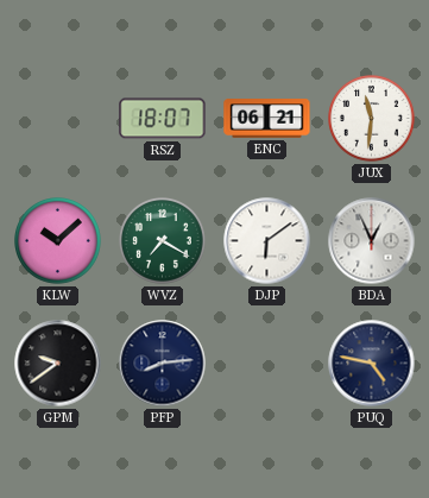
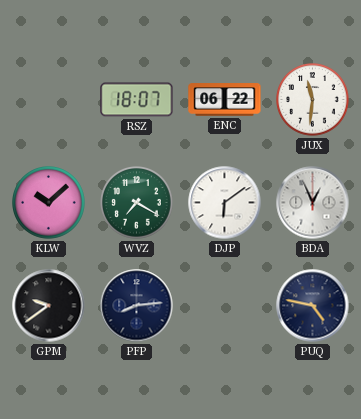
ENC: 06:21 -> 06:22 (225, 100)
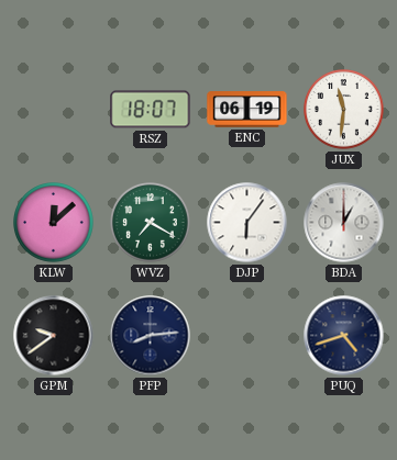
ENC: 06:22 -> 06:19 (247, 110)
KLW: 10:08 -> 12:08 (54, 223)
DJP: 6:09 -> 6:06 (247, 223)
BDA: 12:56 -> 1:00 (344, 223)
PUQ: 4:47 -> 4:42 (344, 336)
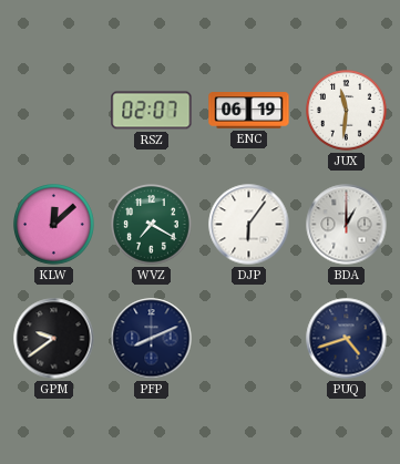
RSZ: 18:07 -> 02:07 (152, 111)
PFP: 8:14 -> 8:11 (152, 339)
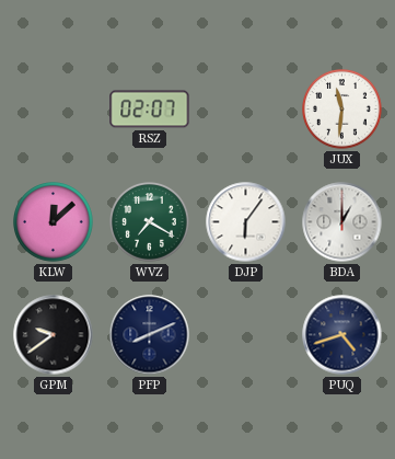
ENC: 06:19 -> none (249, 111)
